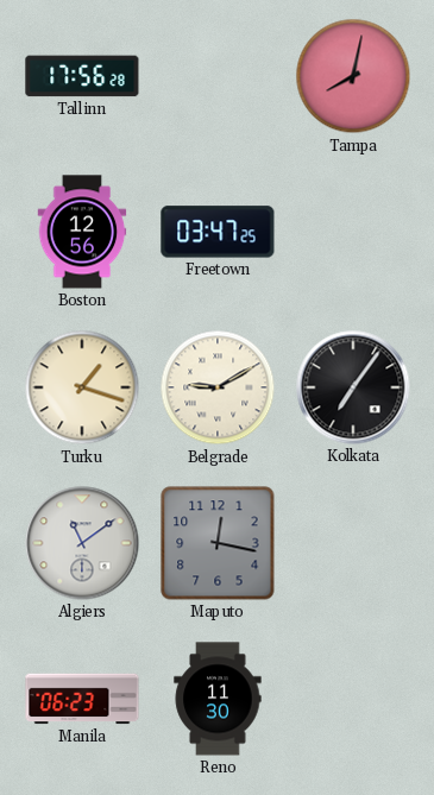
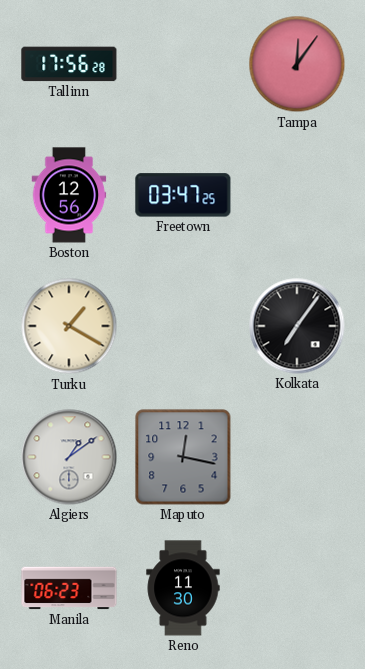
Tampa: 8:02 -> 12:06 (297, 64)
Turku: 1:18 -> 1:20 (69, 326)
Belgrade: 9:10 -> none (218, 387)
Algiers: 11:09 -> 1:09 (69, 457)
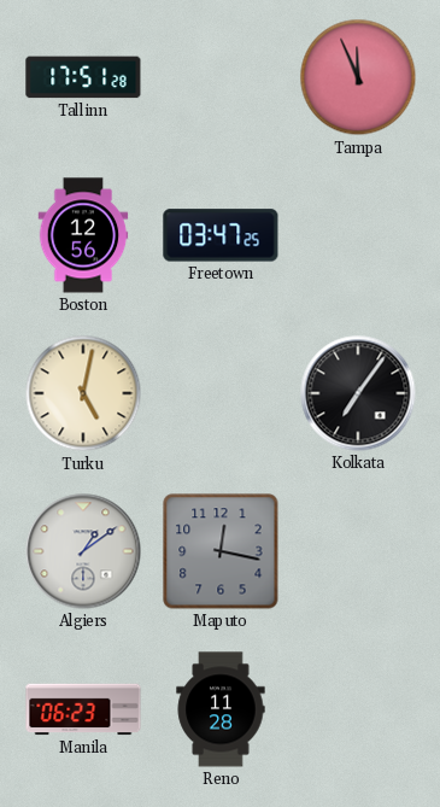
Tallinn: 17:56 -> 17:51 (83, 77)
Tampa: 12:06 -> 11:56 (358, 77)
Turku: 1:20 -> 5:02 (83, 393)
Reno: 11:30 -> 11:28 (221, 709)
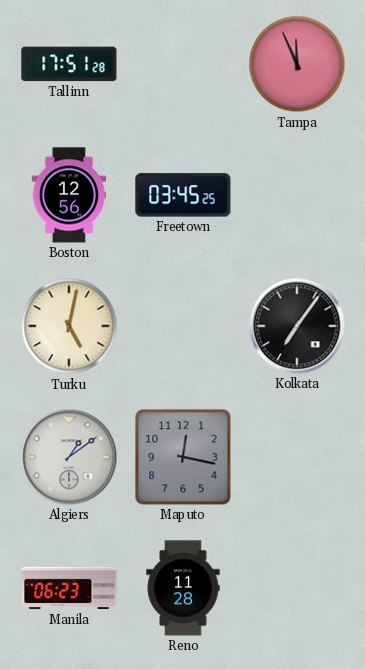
Freetown: 03:47 -> 03:45 (183, 195)
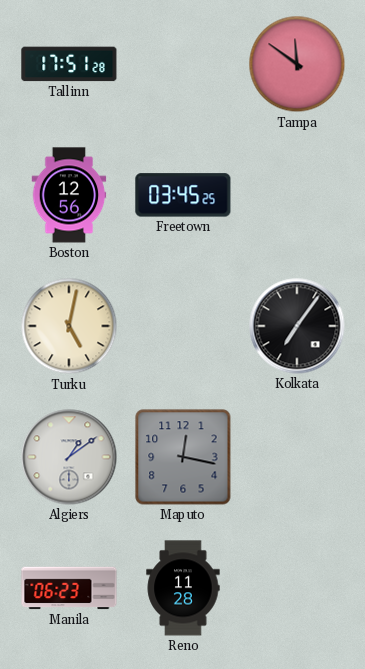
Tampa: 11:56 -> 11:51 (297, 64)
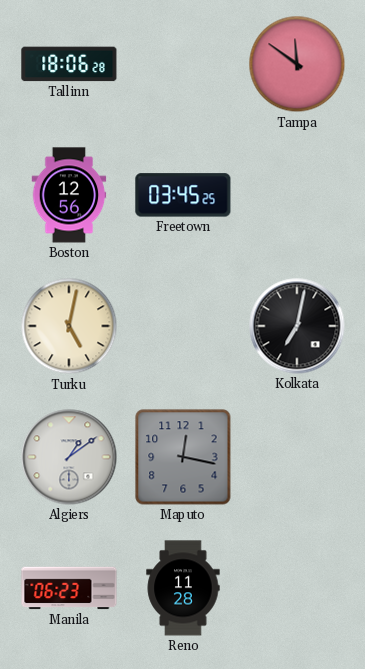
Tallinn: 17:51 -> 18:06 (69, 64)
Kolkata: 7:06 -> 7:02 (297, 326)
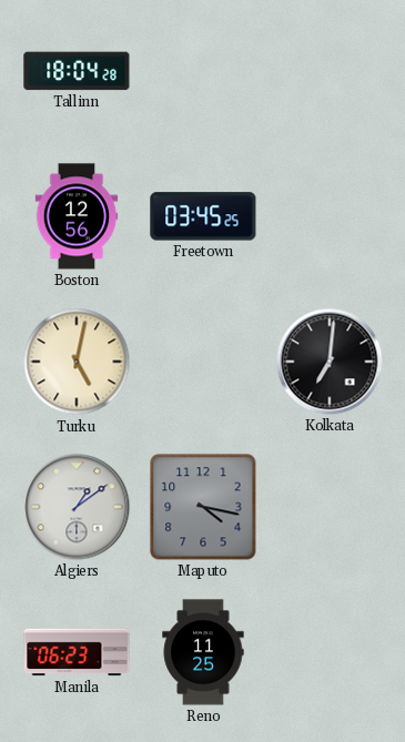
Tallinn: 18:06 -> 18:04 (77, 71)
Tampa: 11:51 -> none (297, 64)
Kolkata: 7:02 -> 7:01 (330, 362)
Maputo: 12:17 -> 4:17 (203, 507)
Reno: 11:28 -> 11:25 (203, 652)
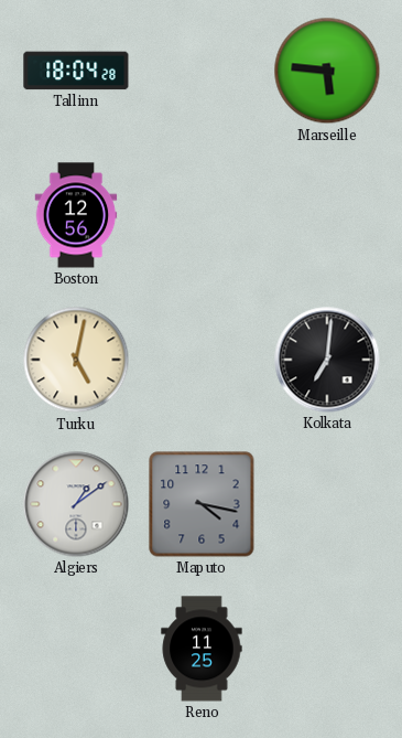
Marseille: none -> 5:46 (327, 71)
Freetown: 03:45 -> none (203, 216)
Manila: 06:23 -> none (77, 652)
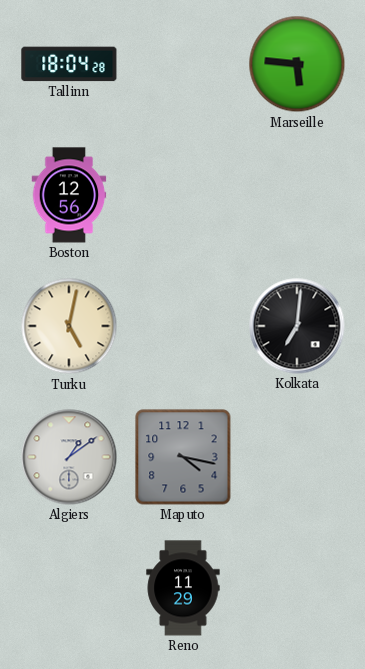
Reno: 11:25 -> 11:29 (183, 588)
